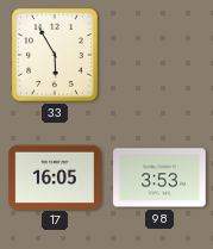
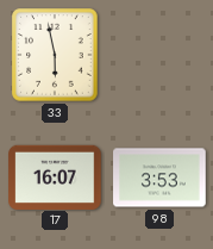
33: 5:55 -> 5:58 (55, 55)
17: 16:05 -> 16:07 (55, 176)
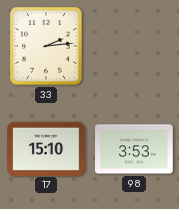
33: 5:58 -> 2:14 (46, 46)
17: 16:07 -> 15:10 (46, 148)
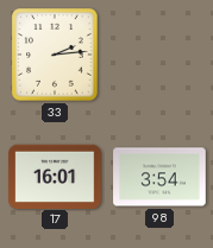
17: 15:10 -> 16:01 (55, 176)
98: 3:53 -> 3:54 (159, 177)
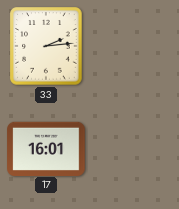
98: 3:54 -> none (159, 177)
